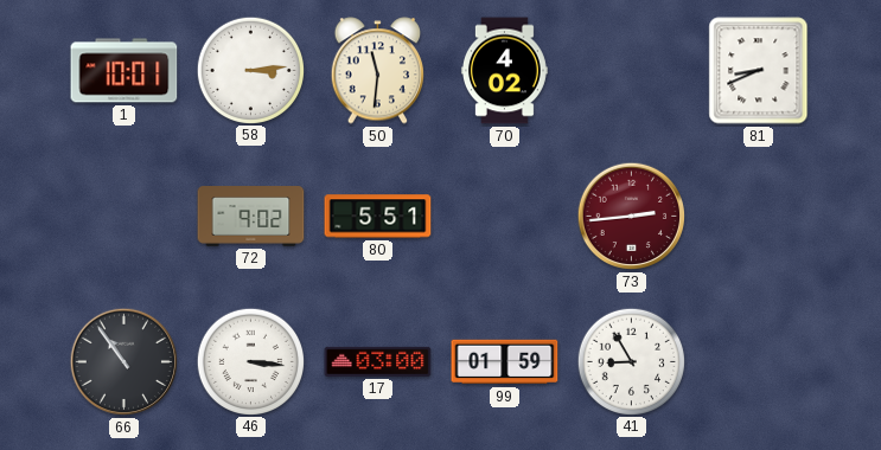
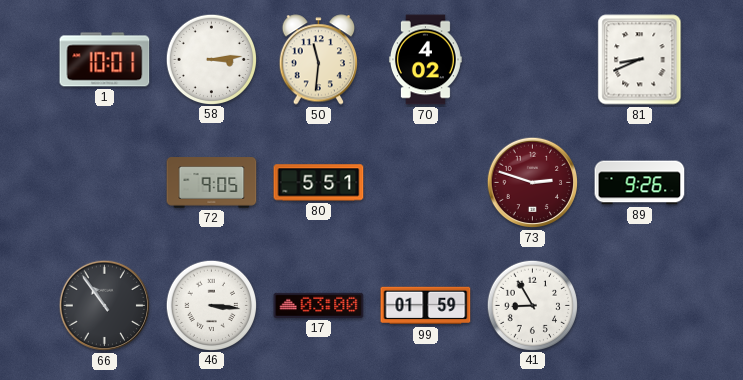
72: 9:02 -> 9:05 (212, 183)
73: 2:44 -> 2:48 (533, 183)
89: none -> 9:26 (640, 183)
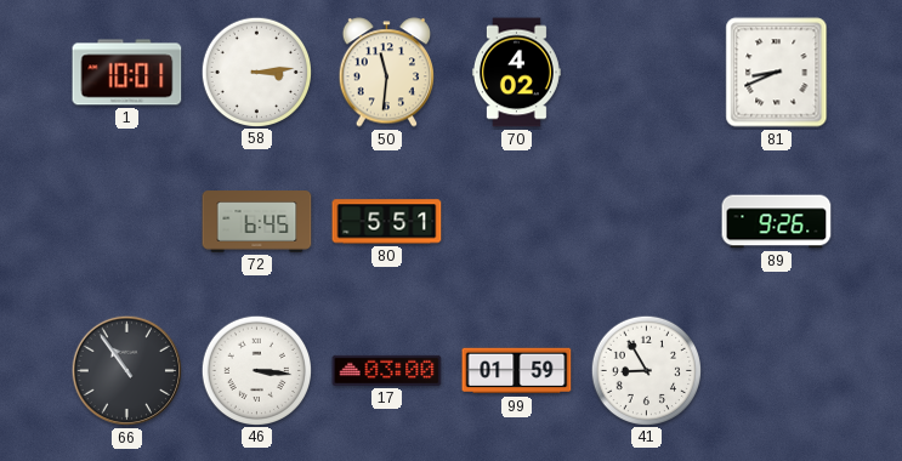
72: 9:05 -> 6:45 (257, 222)
73: 2:48 -> none (533, 183)
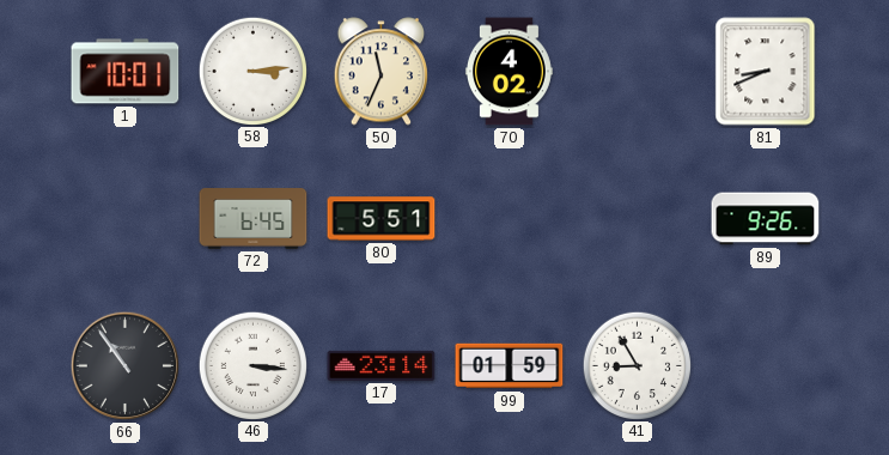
50: 11:31 -> 11:34 (382, 72)
17: 03:00 -> 23:14 (382, 365)
